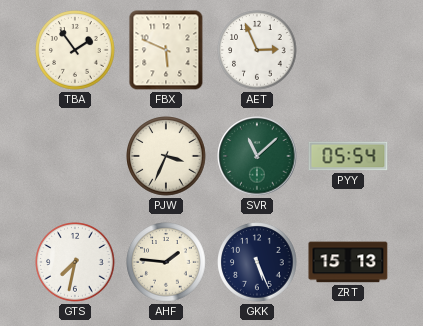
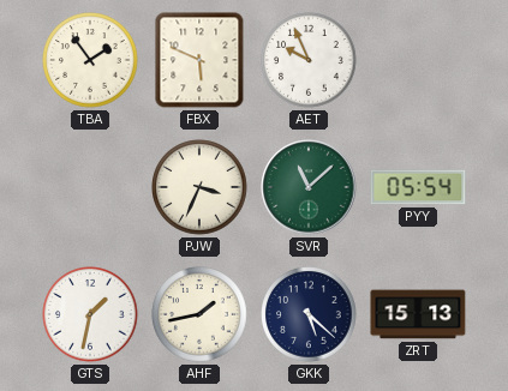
AET: 2:56 -> 9:56 (309, 60)
GTS: 7:32 -> 1:32 (90, 314)
AHF: 1:46 -> 1:43 (199, 314)
GKK: 5:26 -> 5:22 (309, 314)
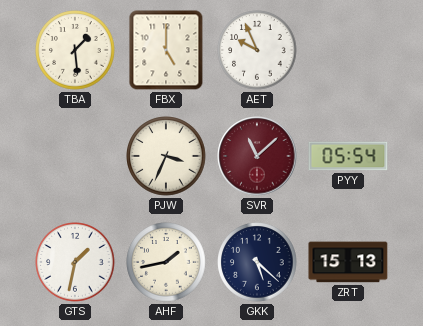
TBA: 1:54 -> 1:29 (75, 50)
FBX: 5:49 -> 5:00 (166, 50)
SVR dial: green -> burgundy (257, 156)
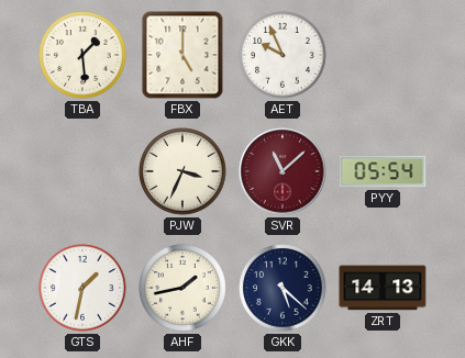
ZRT: 15:13 -> 14:13 (383, 288)
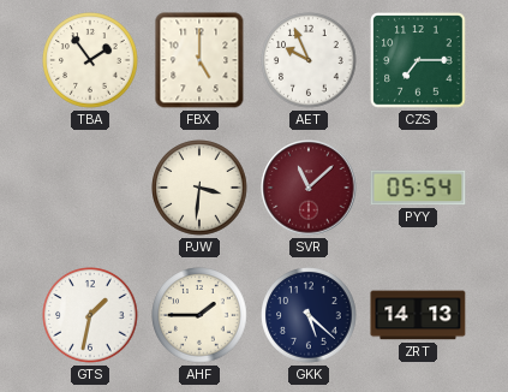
TBA: 1:29 -> 1:54 (90, 60)
CZS: none -> 7:15 (418, 60)
PJW: 3:34 -> 3:31 (199, 188)
AHF: 1:43 -> 1:45 (199, 315)
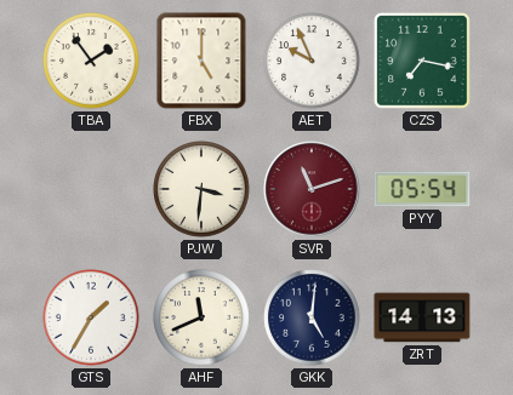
CZS: 7:15 -> 7:17 (422, 61)
SVR: 11:08 -> 11:12 (312, 189)
GTS: 1:32 -> 1:35 (91, 317)
AHF: 1:45 -> 11:41 (201, 317)
GKK: 5:22 -> 5:01 (312, 317)
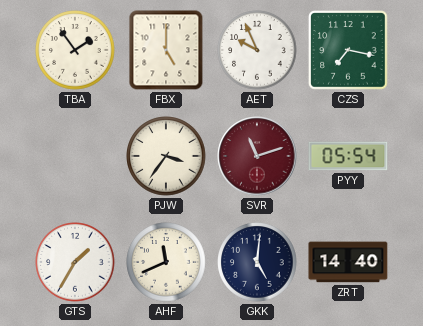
PJW: 3:31 -> 3:36 (166, 156)
ZRT: 14:13 -> 14:40 (348, 262)
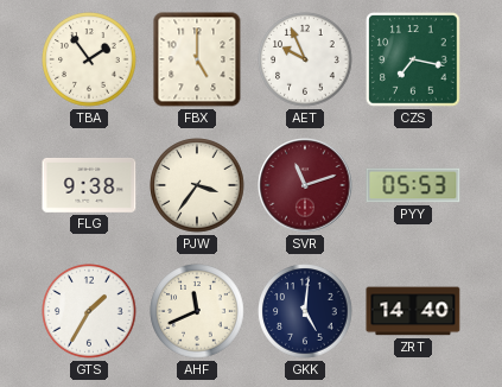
FLG: none -> 9:38 (89, 185)
PYY: 05:54 -> 05:53 (413, 185)
